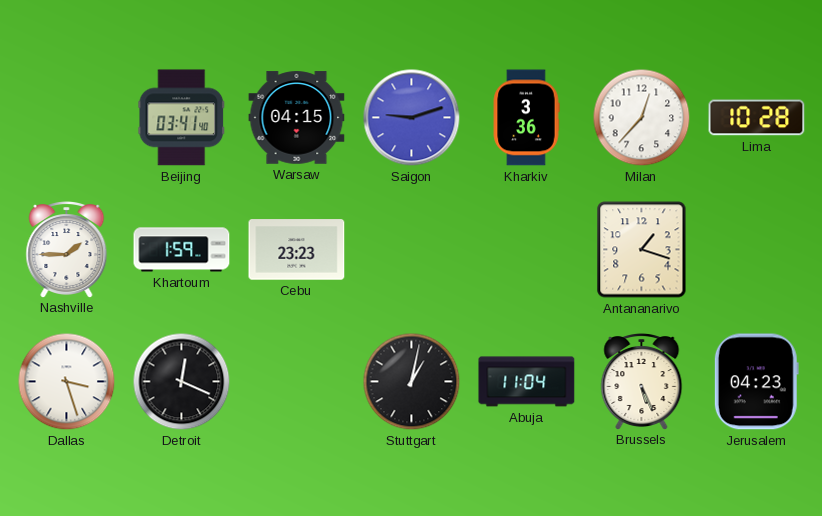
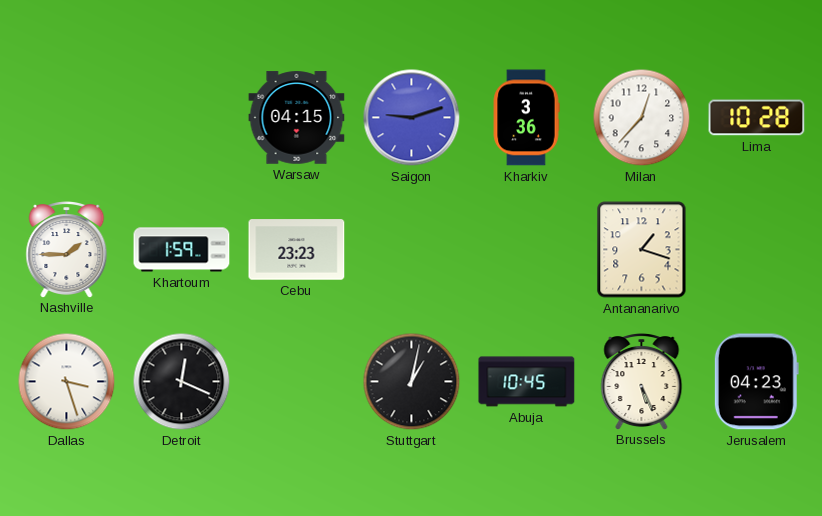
Beijing: 03:41 -> none (182, 118)
Abuja: 11:04 -> 10:45 (527, 382)
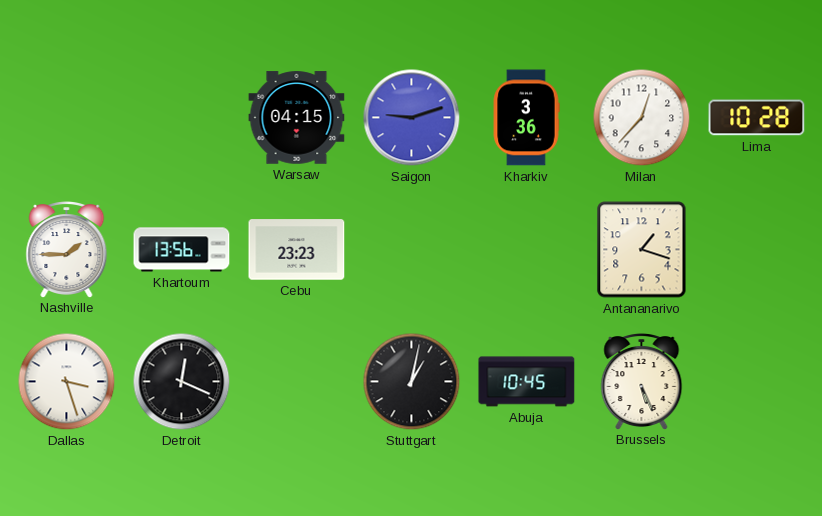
Khartoum: 1:59 -> 13:56 (182, 250)
Jerusalem: 04:23 -> none (756, 382)
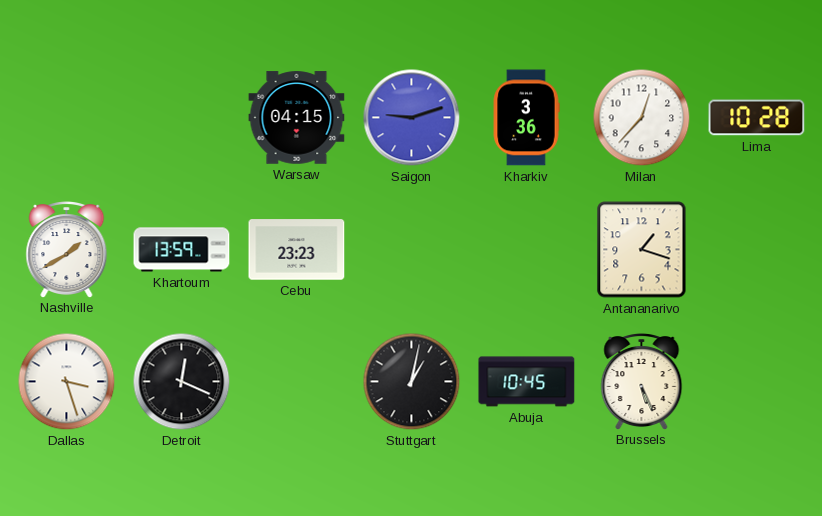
Nashville: 1:45 -> 1:40 (67, 250)
Khartoum: 13:56 -> 13:59 (182, 250)
